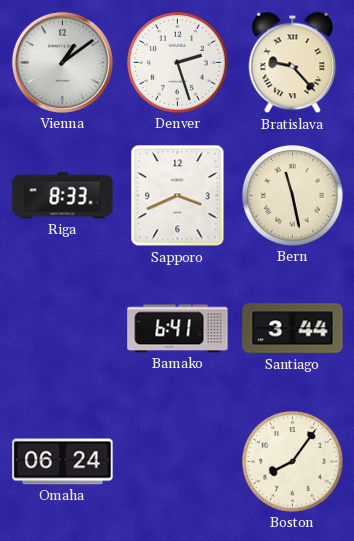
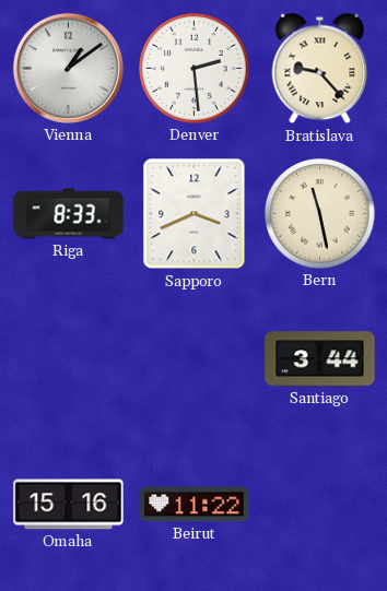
Denver: 2:27 -> 2:29 (195, 69)
Bamako: 6:41 -> none (178, 329)
Omaha: 06:24 -> 15:16 (69, 505)
Beirut: none -> 11:22 (195, 505)
Boston: 8:06 -> none (293, 462)
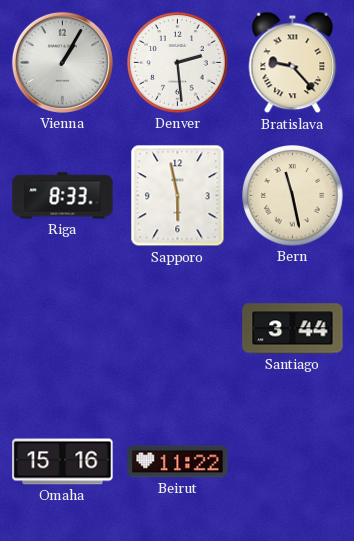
Vienna: 1:09 -> 1:05 (62, 62)
Sapporo: 3:41 -> 5:58 (178, 196)
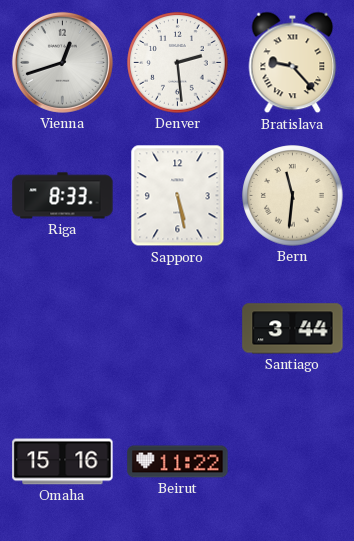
Vienna: 1:05 -> 12:42 (62, 62)
Sapporo: 5:58 -> 5:28 (178, 196)
Bern: 11:28 -> 11:31 (293, 196)
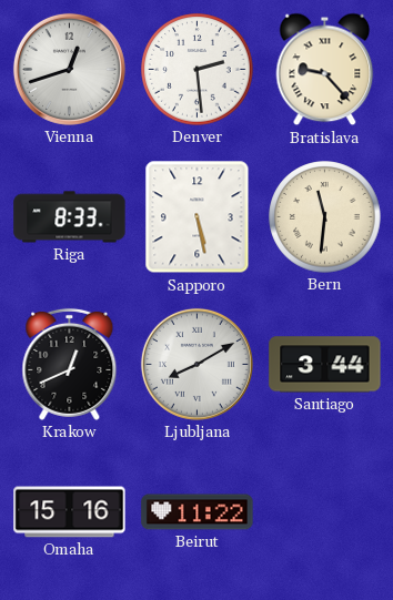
Krakow: none -> 12:41 (70, 364)
Ljubljana: none -> 8:10 (196, 364)
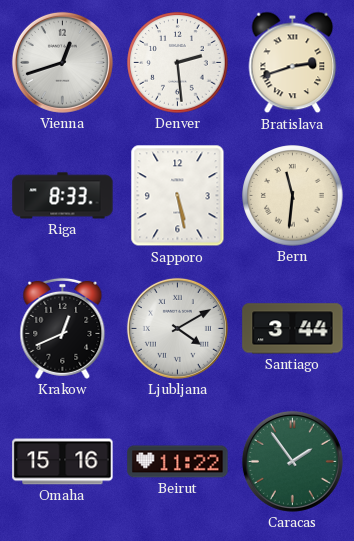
Bratislava: 9:23 -> 2:42 (293, 63)
Ljubljana: 8:10 -> 4:10 (177, 328)
Caracas: none -> 1:54 (292, 461)
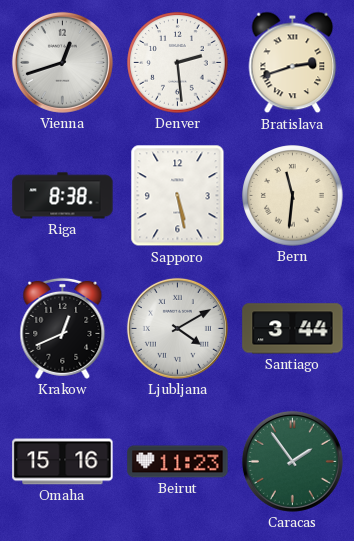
Riga: 8:33 -> 8:38 (63, 196)
Beirut: 11:22 -> 11:23 (178, 462)
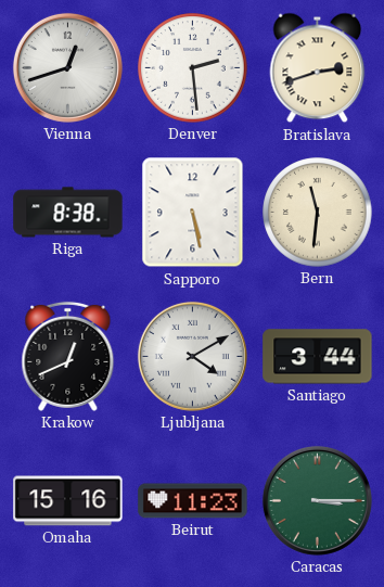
Caracas: 1:54 -> 3:15 (317, 500)
